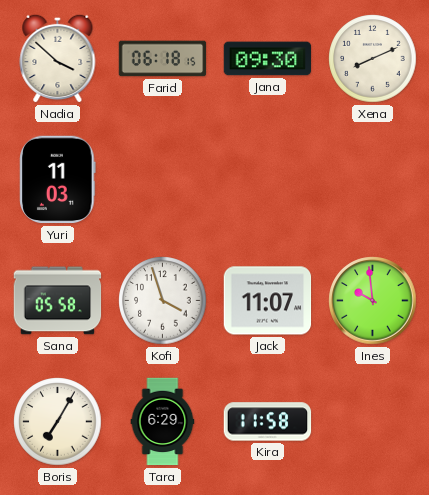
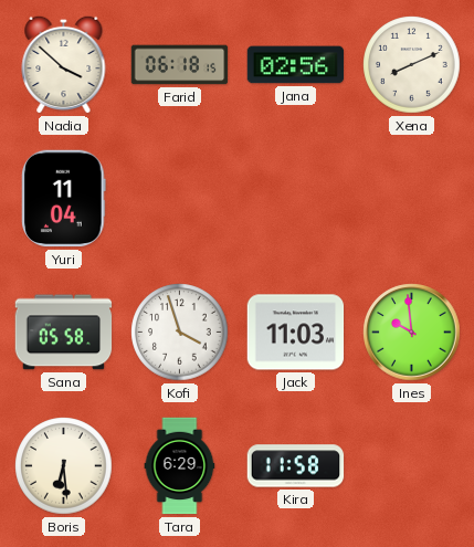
Jana: 09:30 -> 02:56 (296, 65)
Yuri: 11:03 -> 11:04 (64, 199)
Jack: 11:07 -> 11:03 (296, 333)
Boris: 7:05 -> 6:29 (64, 466)
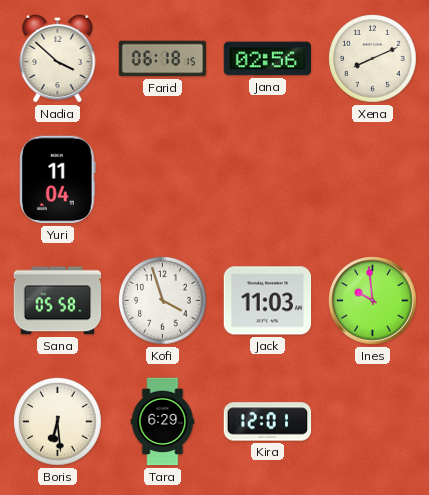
Kira: 11:58 -> 12:01 (268, 422)
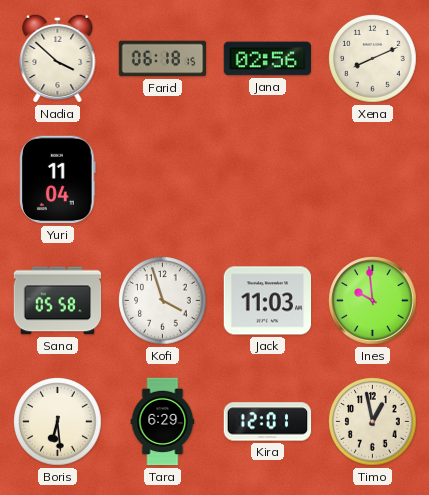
Timo: none -> 12:58 (373, 422)
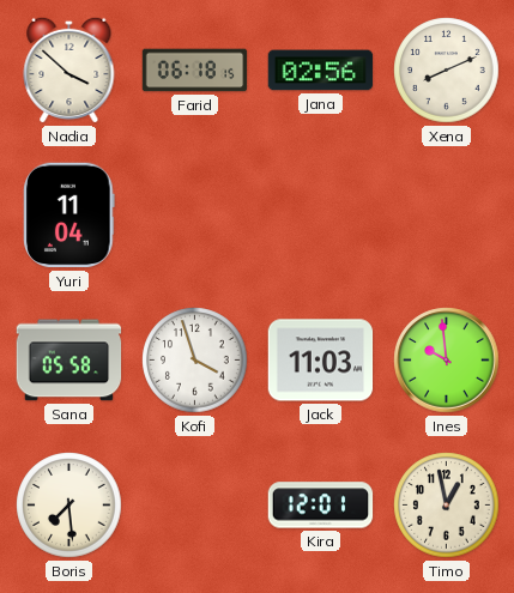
Boris: 6:29 -> 7:29 (69, 506)
Tara: 6:29 -> none (163, 422)
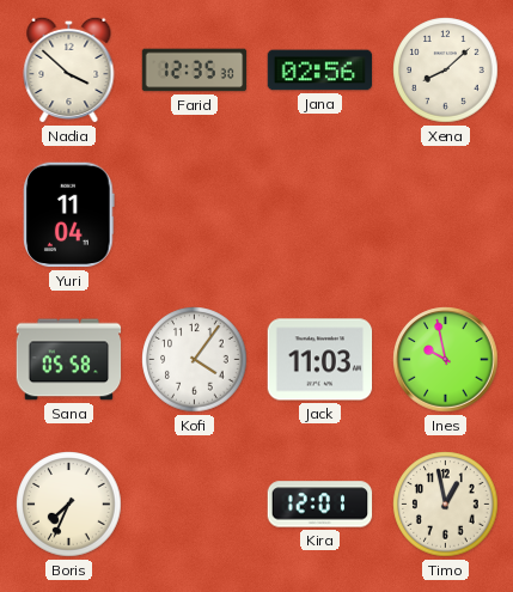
Farid: 06:18 -> 12:35 (195, 71)
Xena: 8:11 -> 8:08 (446, 71)
Kofi: 3:57 -> 4:06 (195, 360)
Ines: 9:59 -> 9:58 (446, 360)
Boris: 7:29 -> 7:34 (69, 505)
